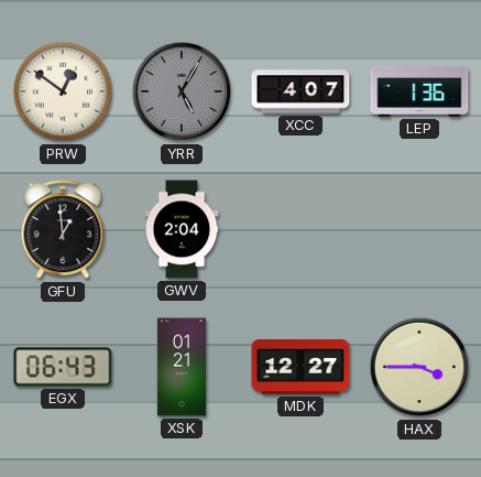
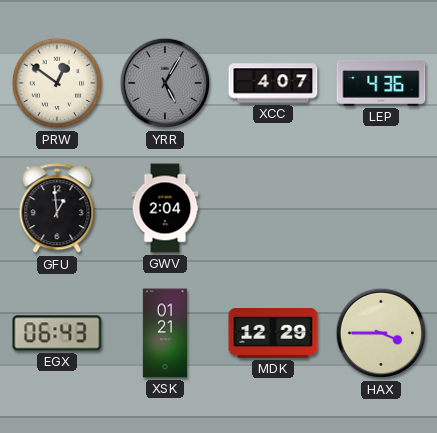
LEP: 1:36 -> 4:36 (381, 83)
MDK: 12:27 -> 12:29 (273, 334)
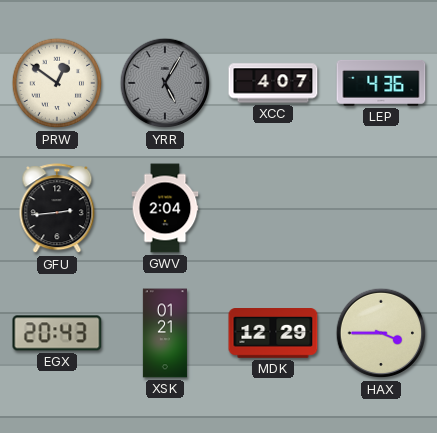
GFU: 12:59 -> 2:44 (57, 209)
EGX: 06:43 -> 20:43 (57, 333)
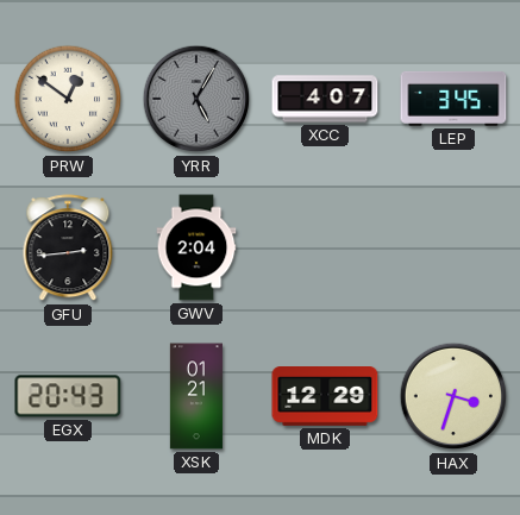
LEP: 4:36 -> 3:45 (453, 99)
HAX: 3:45 -> 3:33 (453, 396)
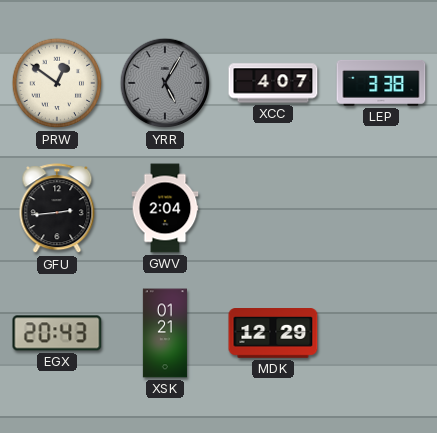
LEP: 3:45 -> 3:38 (381, 83)
HAX: 3:33 -> none (453, 396)
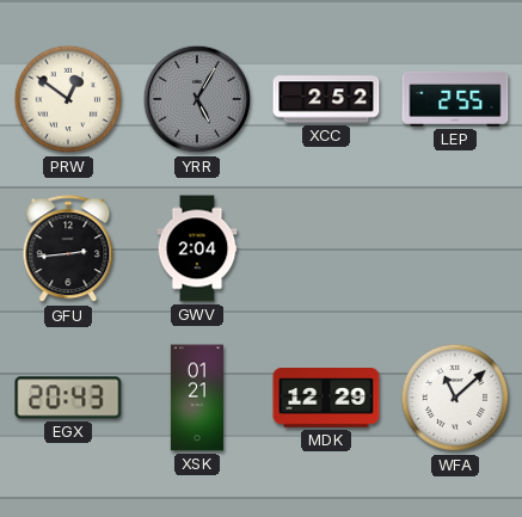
XCC: 4:07 -> 2:52 (326, 99)
LEP: 3:38 -> 2:55 (455, 99)
WFA: none -> 11:08 (455, 398)
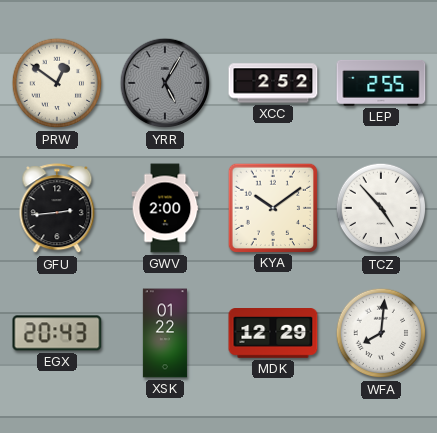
GWV: 2:04 -> 2:00 (165, 208)
KYA: none -> 10:09 (272, 207)
TCZ: none -> 4:53 (381, 208)
XSK: 01:21 -> 01:22 (165, 333)
WFA: 11:08 -> 8:01 (381, 333)
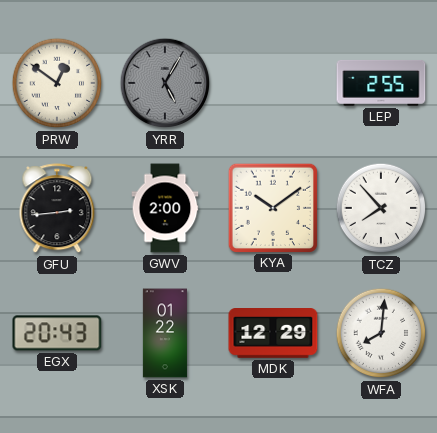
XCC: 2:52 -> none (273, 83)
TCZ: 4:53 -> 7:53 (381, 208)
